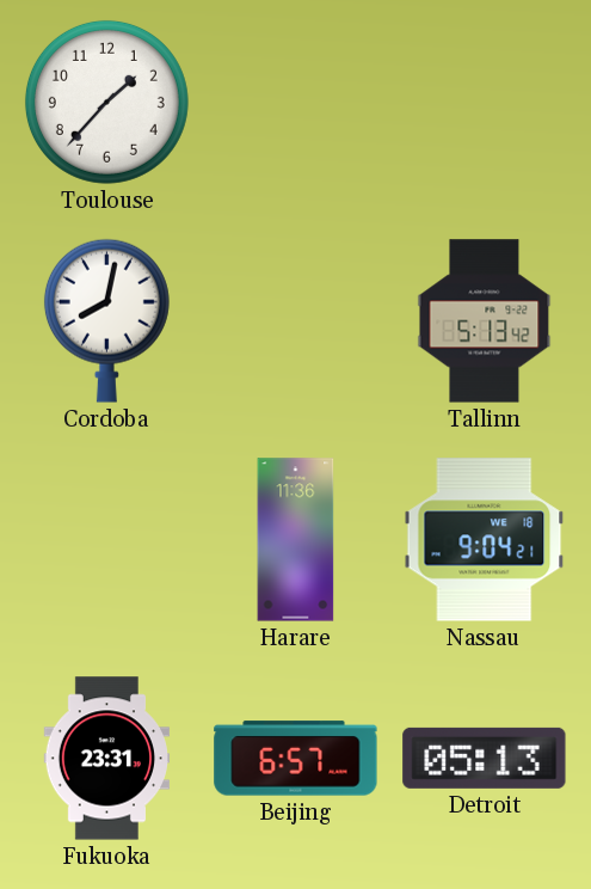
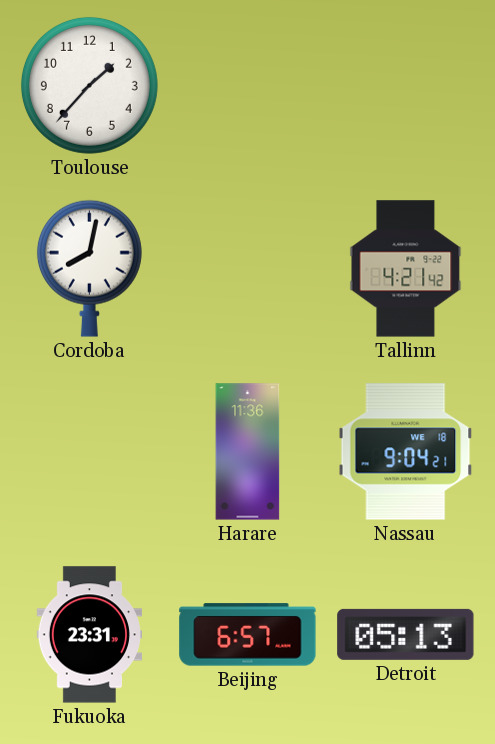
Tallinn: 5:13 -> 4:21 (406, 269)
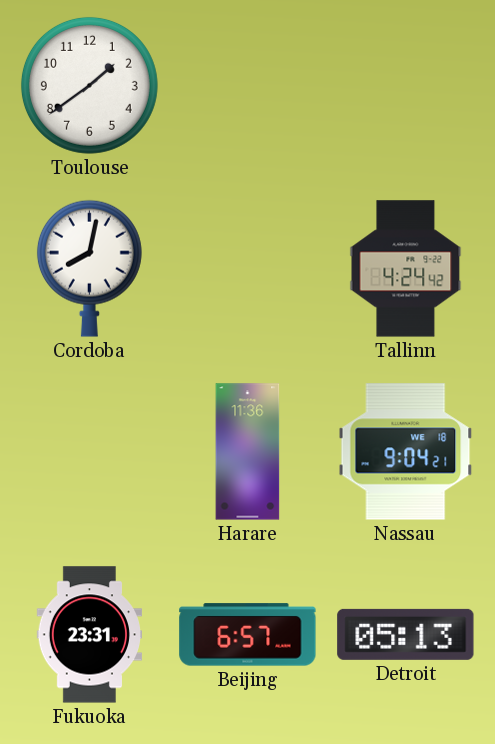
Toulouse: 1:37 -> 1:39 (89, 85)
Tallinn: 4:21 -> 4:24 (406, 269)
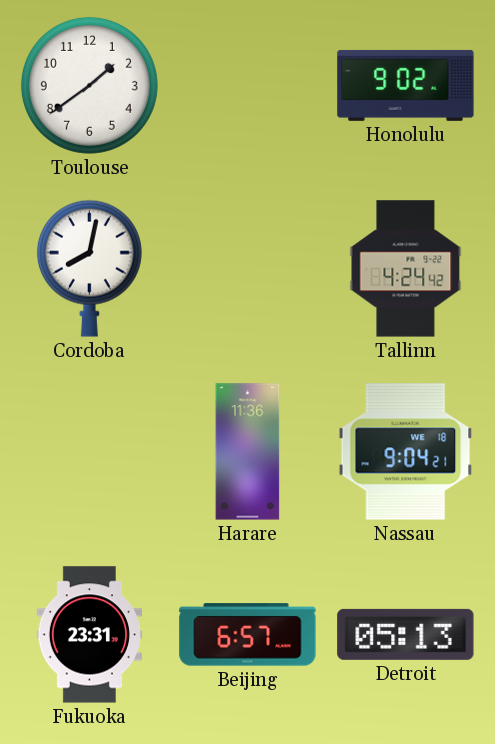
Honolulu: none -> 9:02 (406, 85)
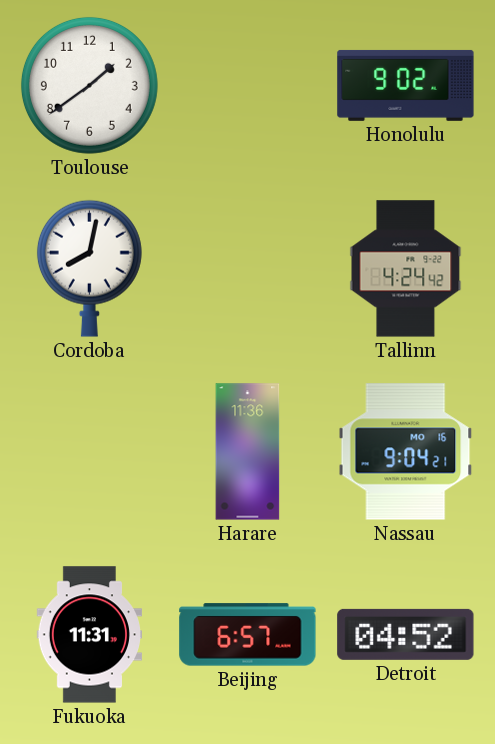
Nassau date: WE 18 -> MO 16 (406, 452)
Fukuoka: 23:31 -> 11:31 (89, 635)
Detroit: 05:13 -> 04:52 (406, 634)
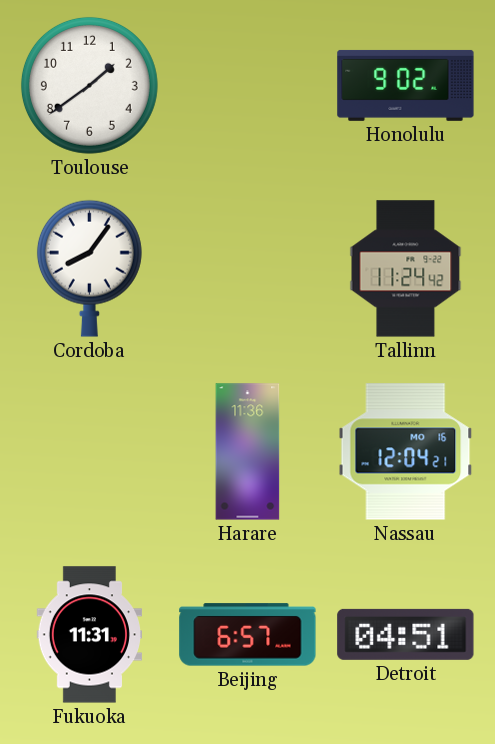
Cordoba: 8:02 -> 8:06 (89, 268)
Tallinn: 4:24 -> 11:24 (406, 269)
Nassau: 9:04 -> 12:04 (406, 452)
Detroit: 04:52 -> 04:51 (406, 634)
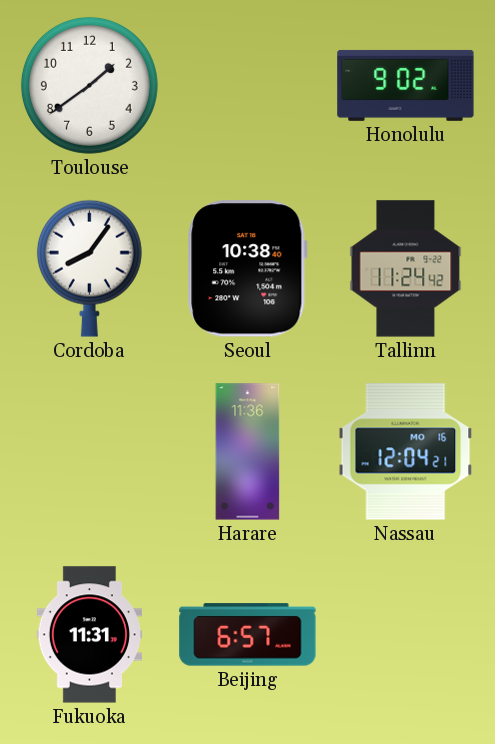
Seoul: none -> 10:38 (248, 269)
Detroit: 04:51 -> none (406, 634)
